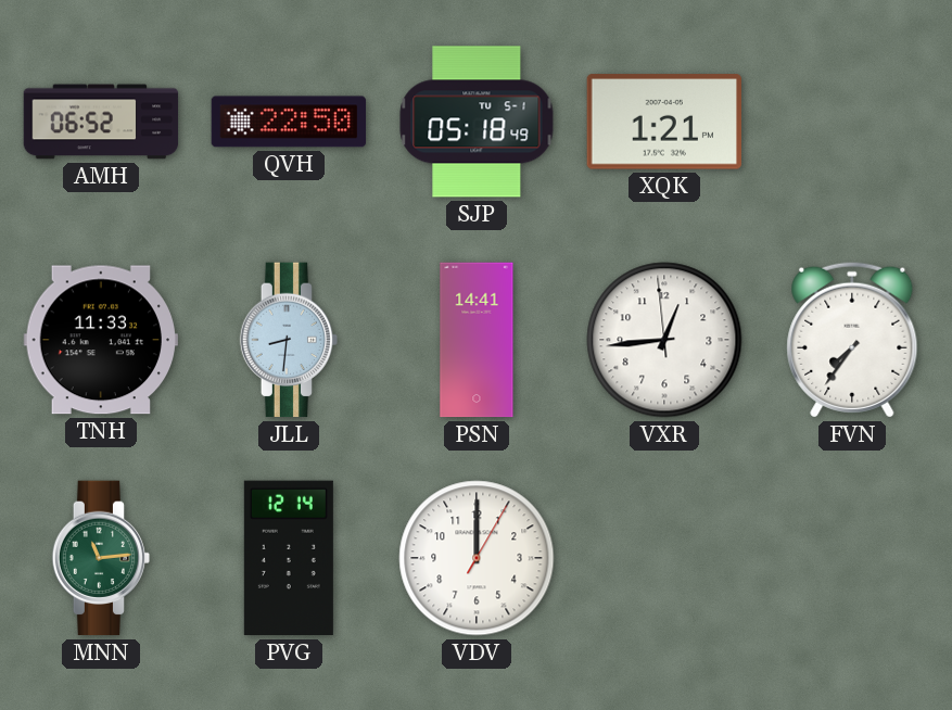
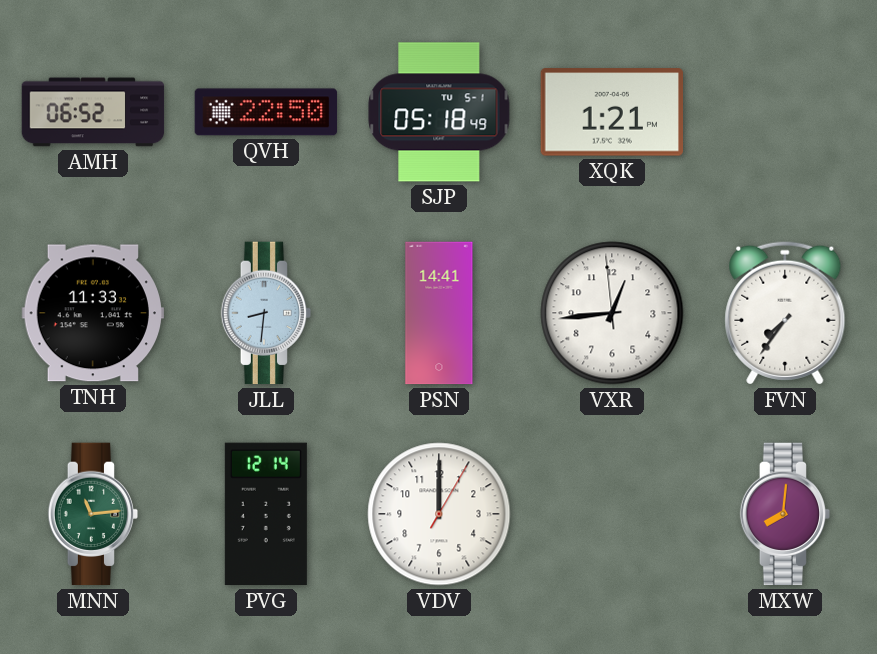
MXW: none -> 8:01 (785, 514)
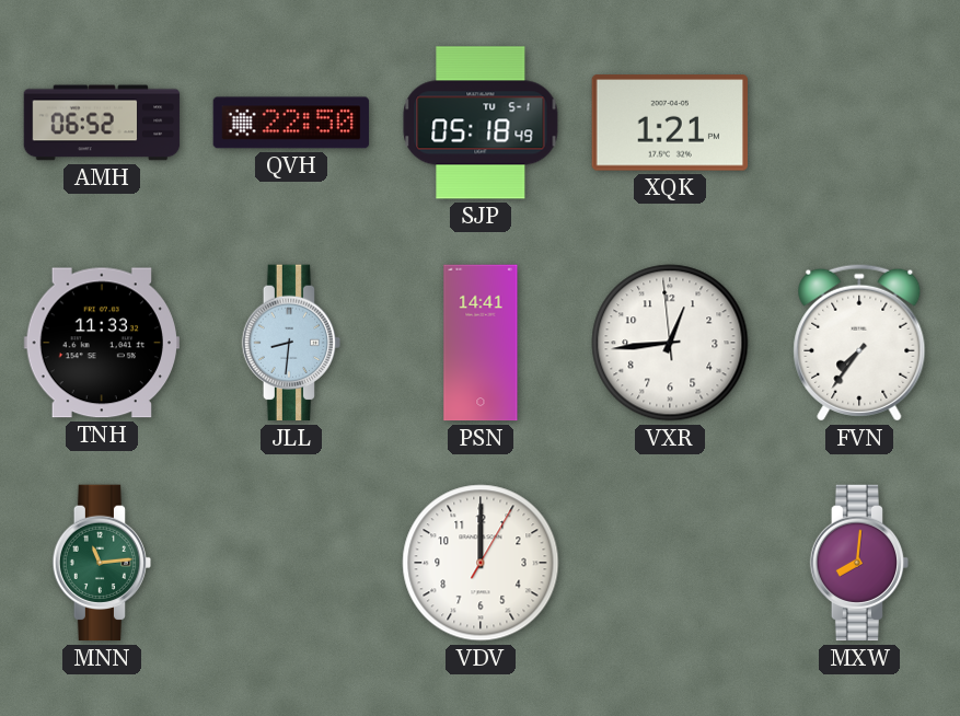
PVG: 12:14 -> none (266, 514)
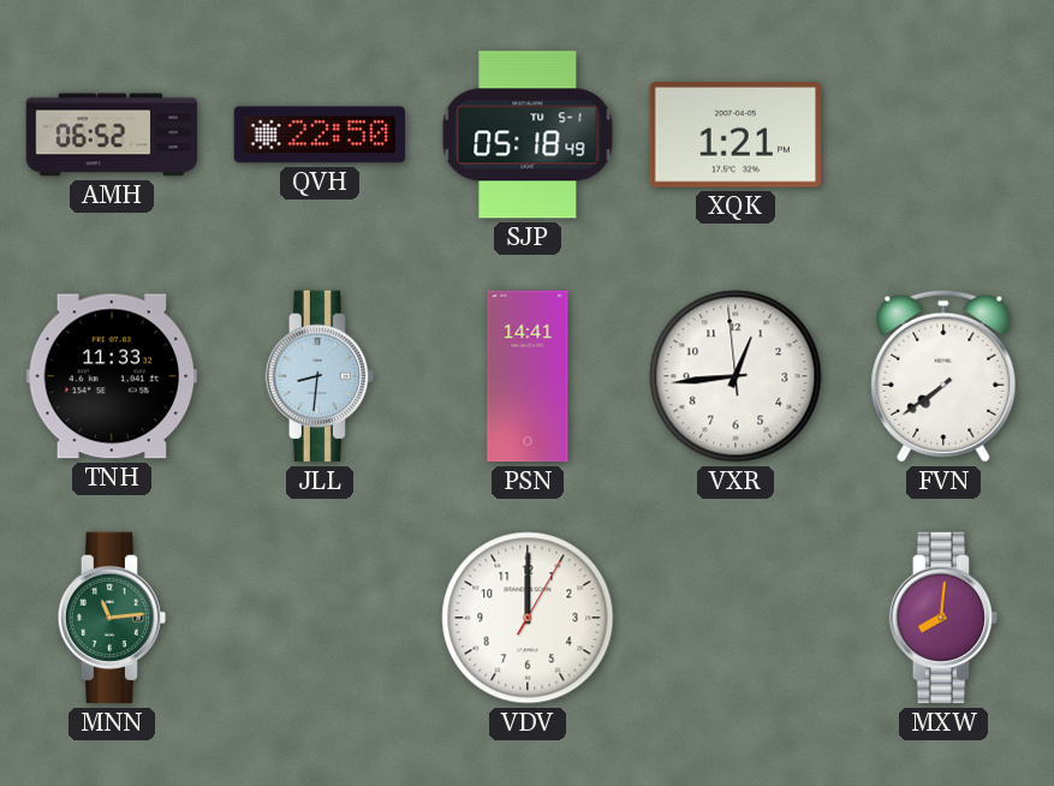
FVN: 7:36 -> 7:39 (943, 376)
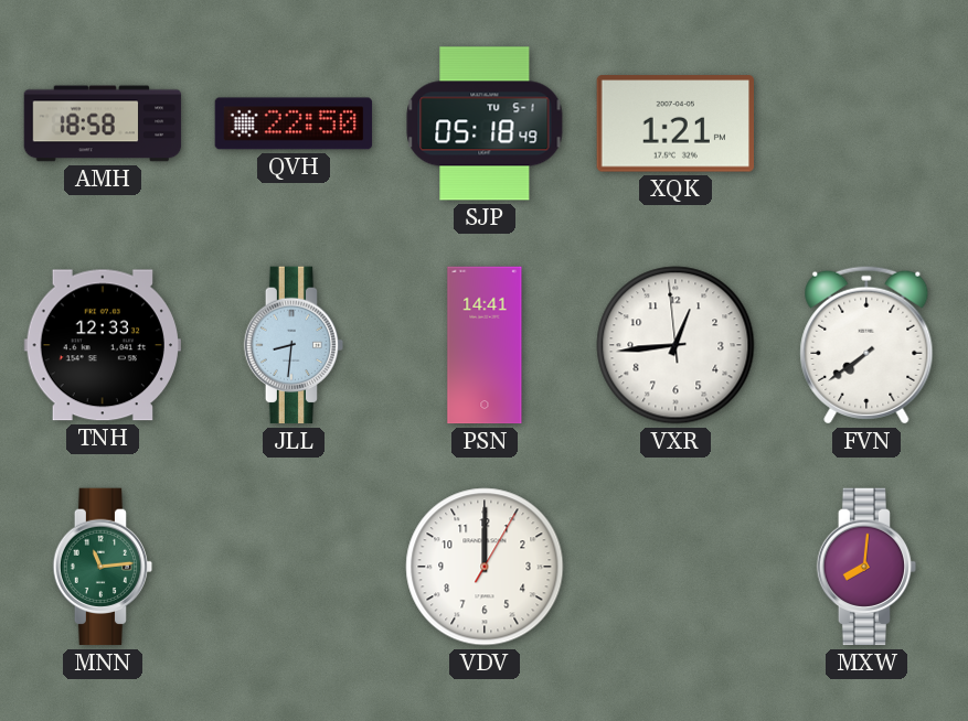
AMH: 06:52 -> 18:58 (103, 123)
TNH: 11:33 -> 12:33 (102, 345)
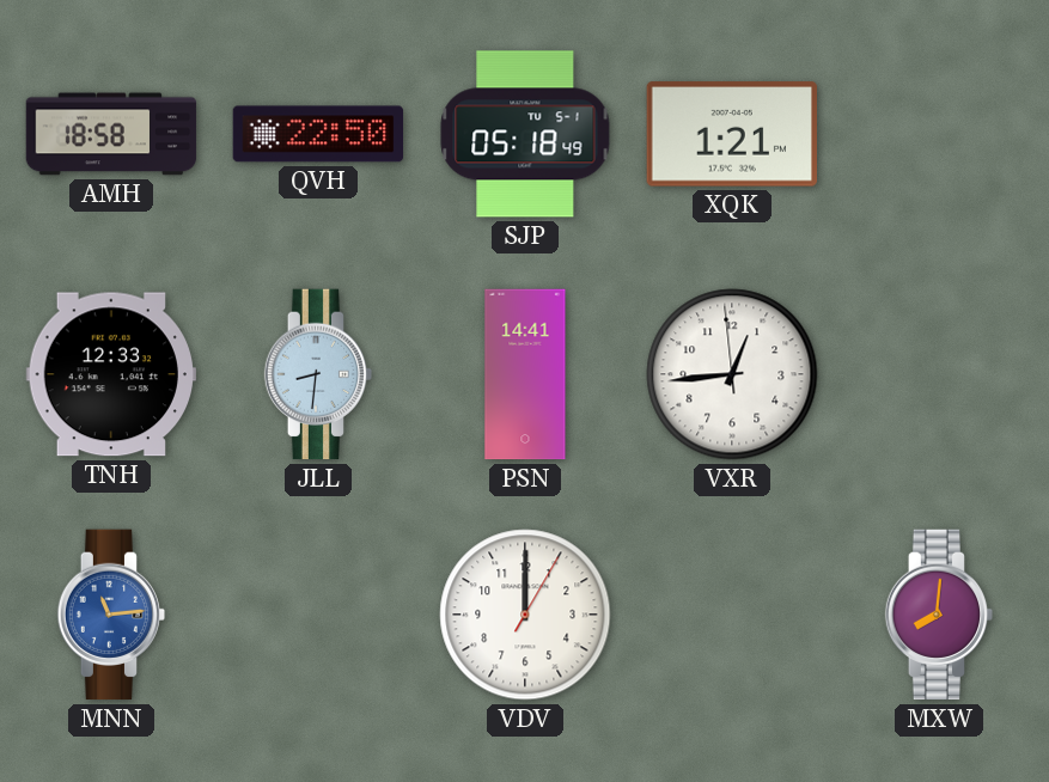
FVN: 7:39 -> none (866, 345)
MNN dial: green -> blue (111, 615)
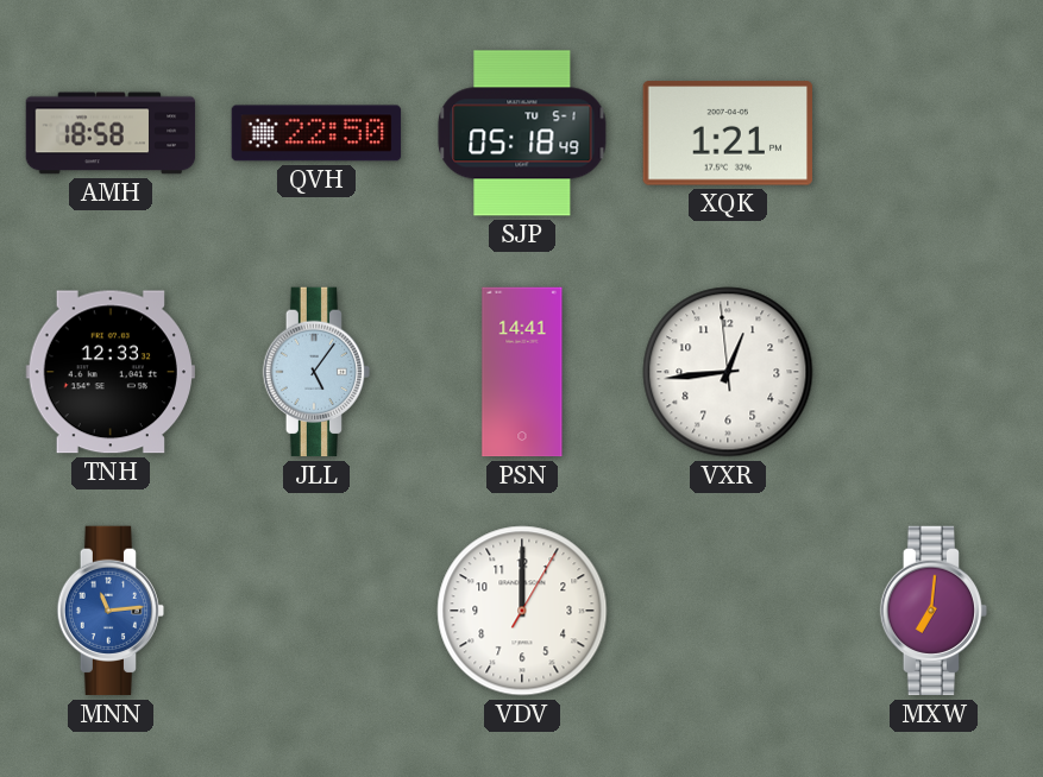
JLL: 8:31 -> 5:06 (316, 372)
MXW: 8:01 -> 7:01 (934, 611)
